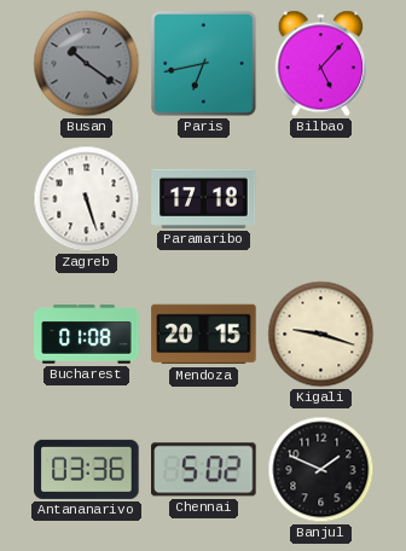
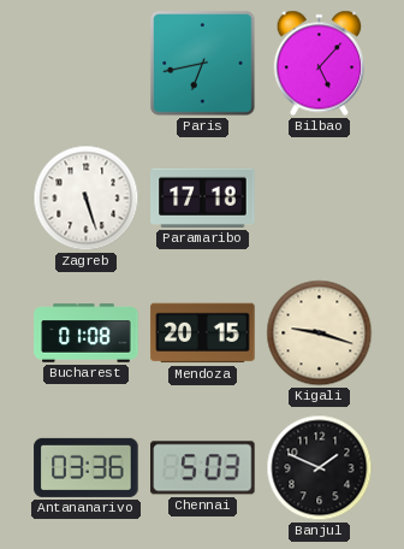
Busan: 10:21 -> none (87, 64)
Chennai: 5:02 -> 5:03 (203, 468)
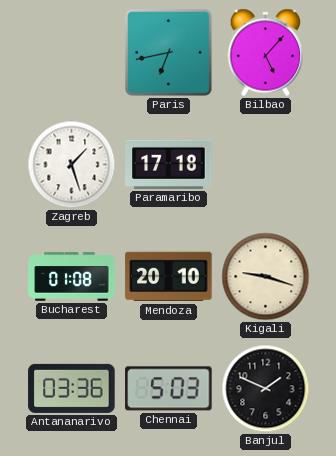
Zagreb: 5:27 -> 1:27 (72, 165)
Mendoza: 20:15 -> 20:10 (169, 277)
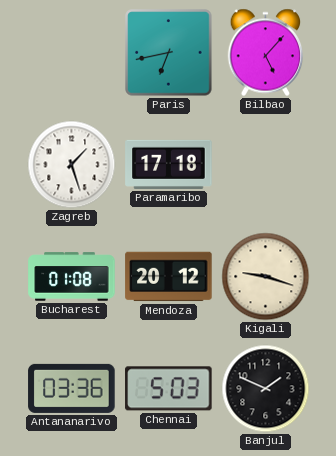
Mendoza: 20:10 -> 20:12 (169, 277)
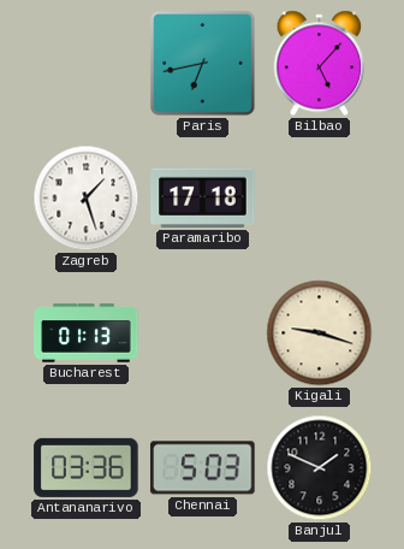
Bucharest: 01:08 -> 01:13 (87, 333)
Mendoza: 20:12 -> none (169, 277)
